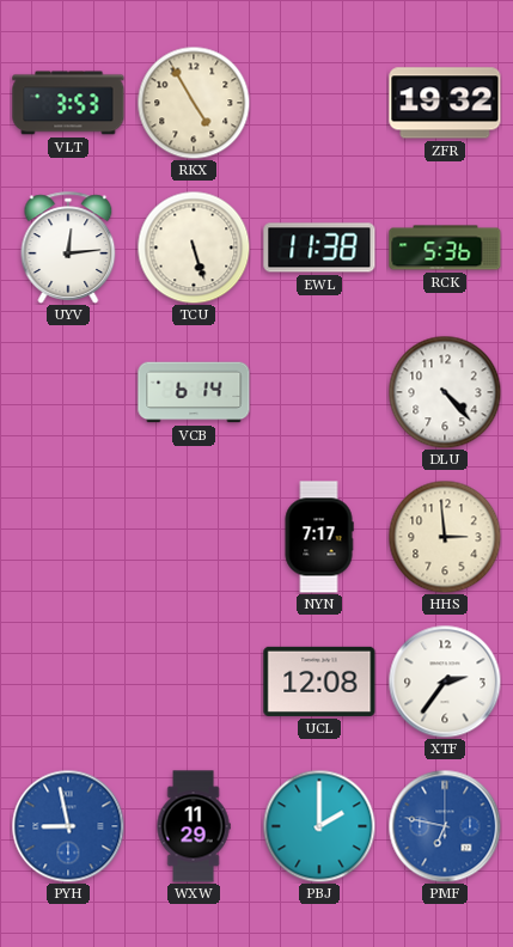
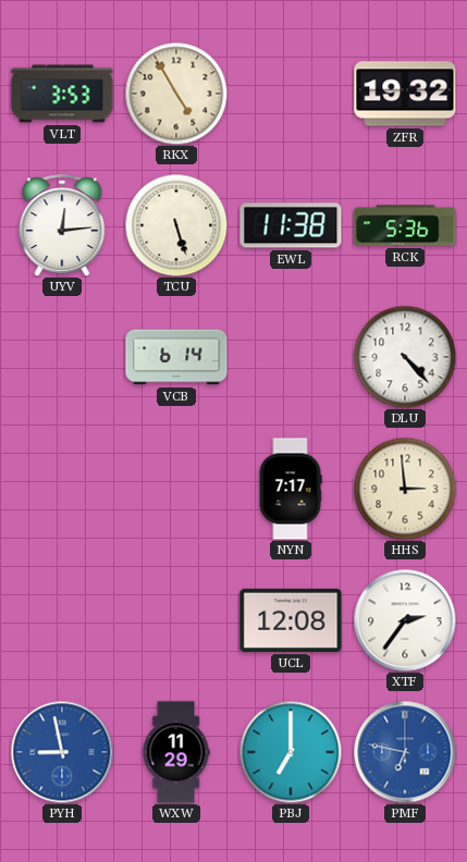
PBJ: 2:00 -> 7:00 (291, 752)
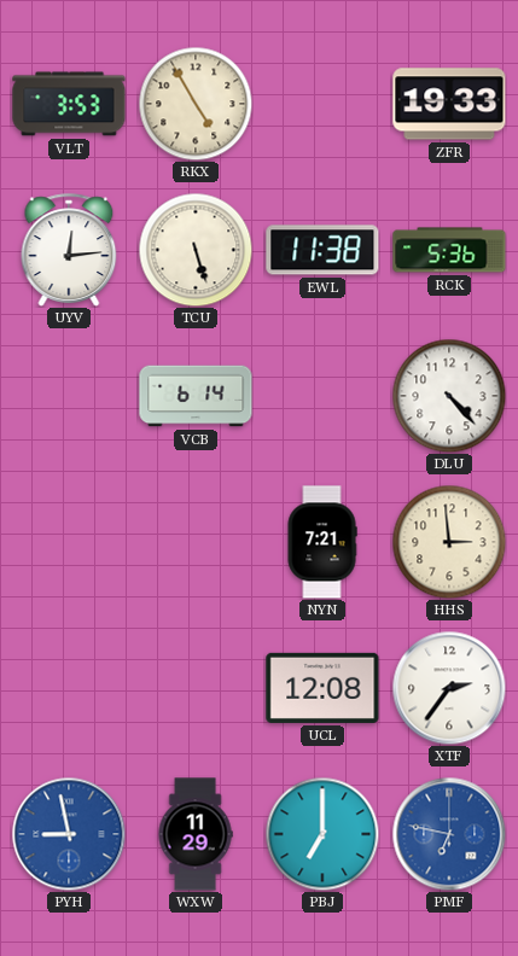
ZFR: 19:32 -> 19:33 (449, 104)
NYN: 7:17 -> 7:21 (322, 542)
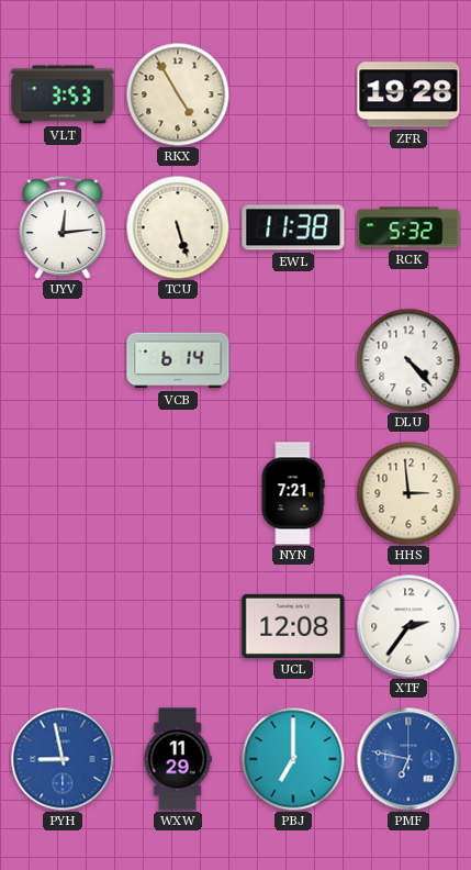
ZFR: 19:33 -> 19:28 (408, 94)
RCK: 5:36 -> 5:32 (408, 227)
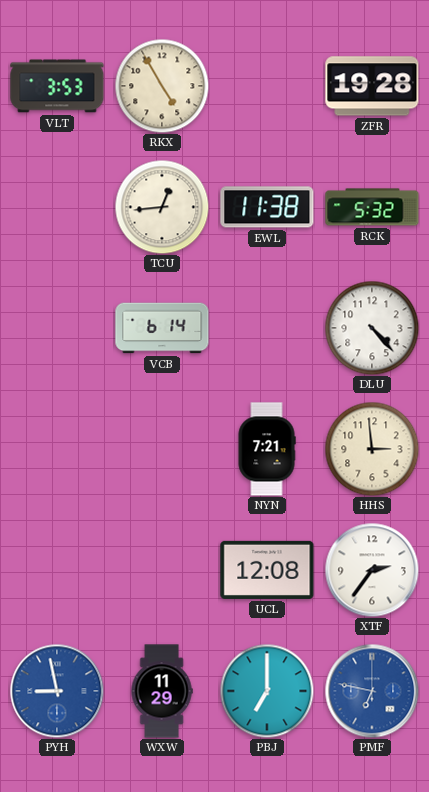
UYV: 12:14 -> none (63, 227)
TCU: 5:27 -> 12:44 (162, 207)
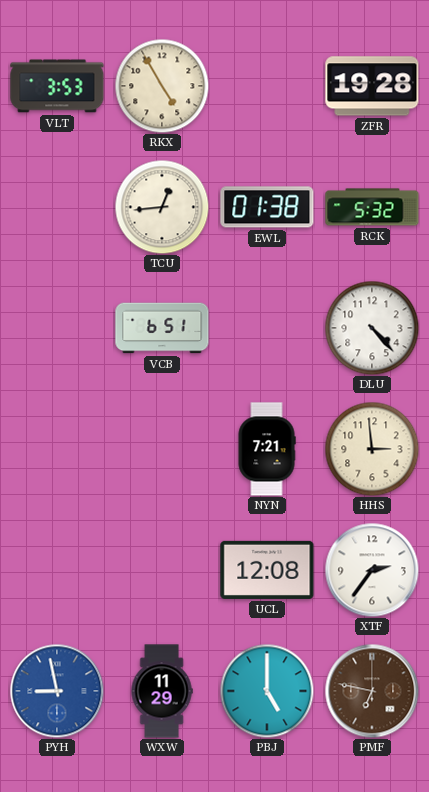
EWL: 11:38 -> 01:38 (267, 207)
VCB: 6:14 -> 6:51 (162, 328)
PBJ: 7:00 -> 5:00 (267, 691)
PMF dial: blue -> brown (372, 691)
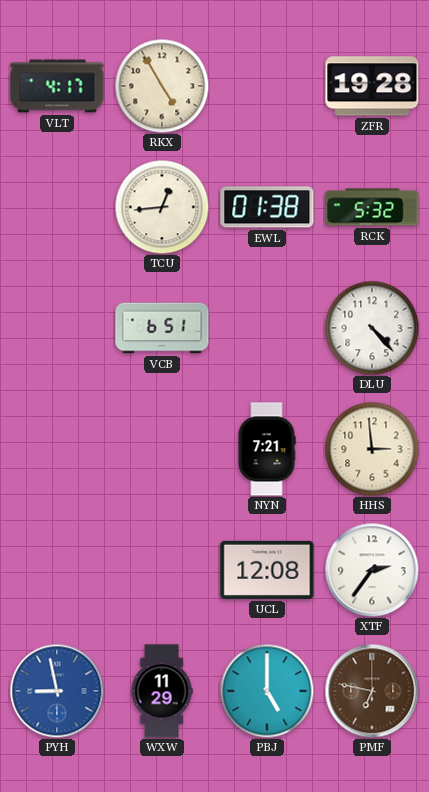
VLT: 3:53 -> 4:17 (57, 86)
